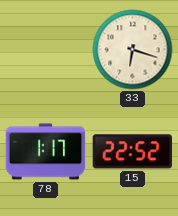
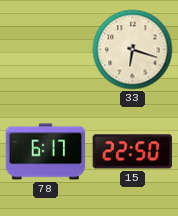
78: 1:17 -> 6:17 (46, 152)
15: 22:52 -> 22:50 (132, 152)
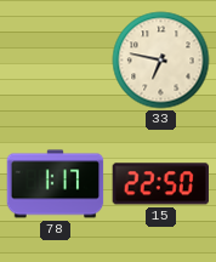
33: 6:18 -> 6:47 (161, 61)
78: 6:17 -> 1:17 (56, 184)
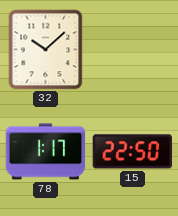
32: none -> 10:08 (46, 50)
33: 6:47 -> none (161, 61)
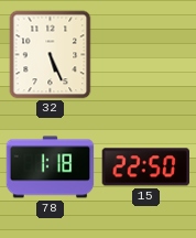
32: 10:08 -> 5:26 (51, 55)
78: 1:17 -> 1:18 (51, 167)
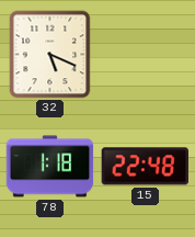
32: 5:26 -> 5:19 (50, 55)
15: 22:50 -> 22:48 (145, 167)
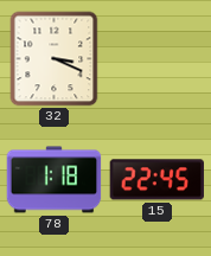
32: 5:19 -> 3:19 (55, 59)
15: 22:48 -> 22:45 (156, 180)
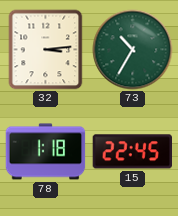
32: 3:19 -> 3:14 (46, 50)
73: none -> 10:35 (133, 50)
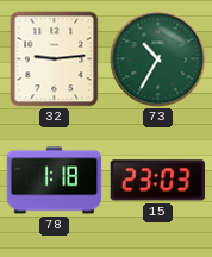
32: 3:14 -> 9:14 (55, 59)
15: 22:45 -> 23:03 (157, 181)
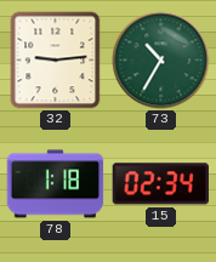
15: 23:03 -> 02:34 (160, 184)
